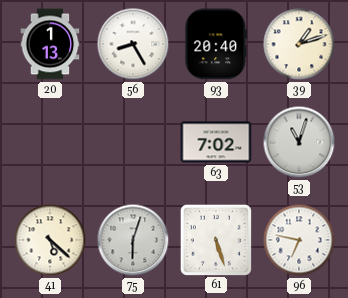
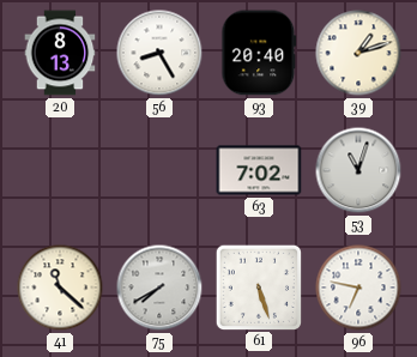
20: 1:13 -> 8:13 (60, 53)
41: 5:22 -> 11:22 (60, 288)
75: 6:03 -> 7:40 (159, 288)
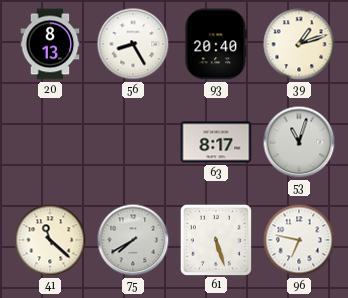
63: 7:02 -> 8:17 (216, 142)
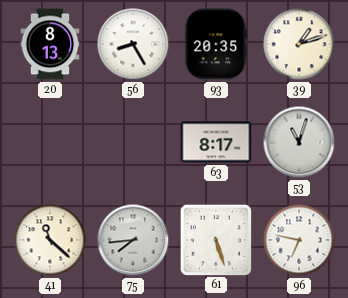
93: 20:40 -> 20:35 (216, 44)
75: 7:40 -> 7:44 (133, 240)
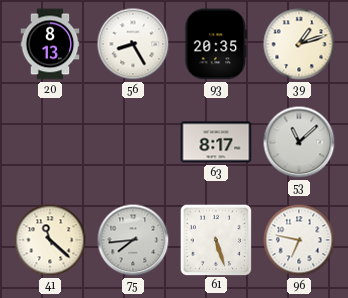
53: 11:03 -> 11:08 (299, 142)
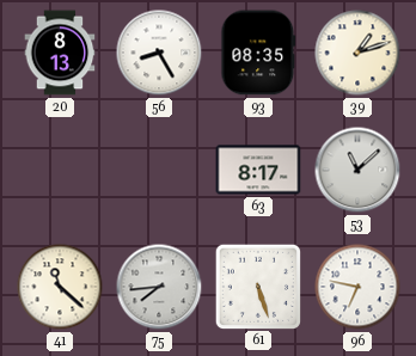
93: 20:35 -> 08:35 (258, 53)
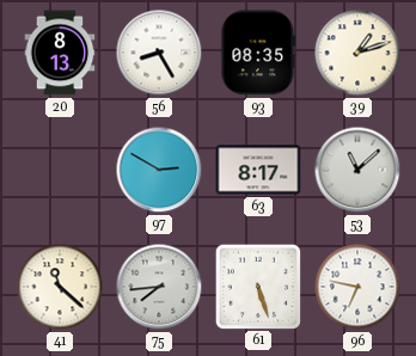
97: none -> 2:50 (159, 170)
